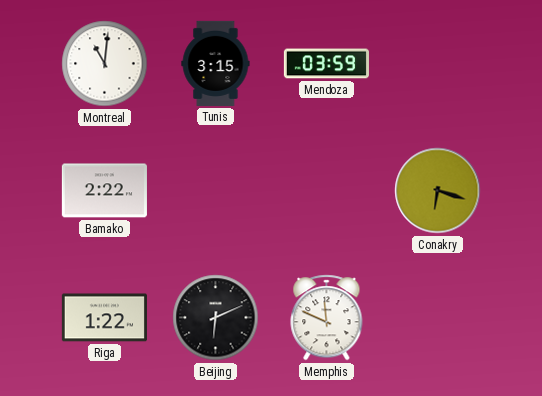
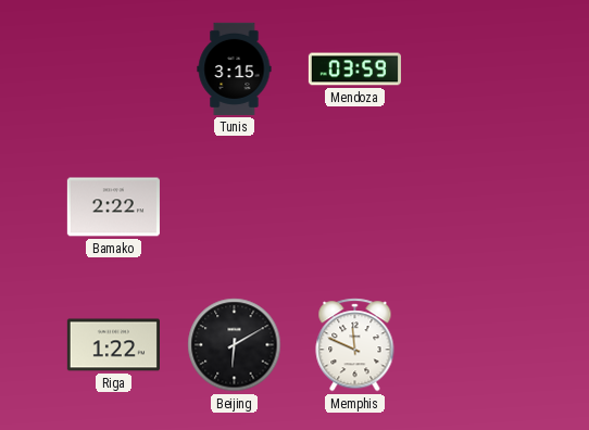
Montreal: 11:01 -> none (105, 64)
Conakry: 6:18 -> none (438, 191)
Beijing: 6:11 -> 6:10 (235, 345)
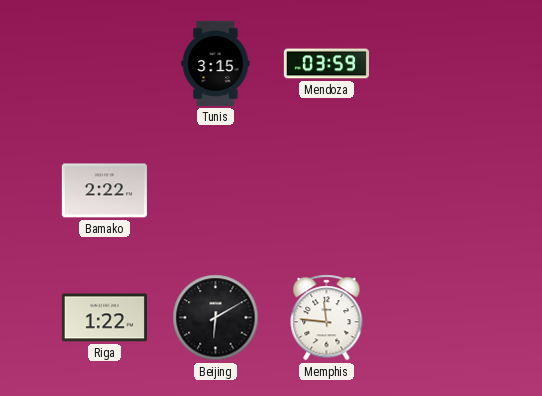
Memphis: 11:49 -> 11:46 (327, 318)
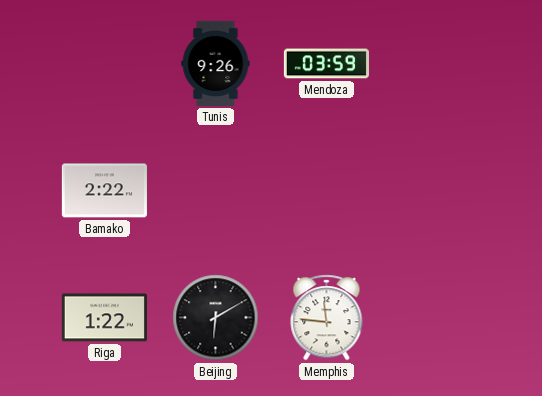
Tunis: 3:15 -> 9:26 (216, 63)
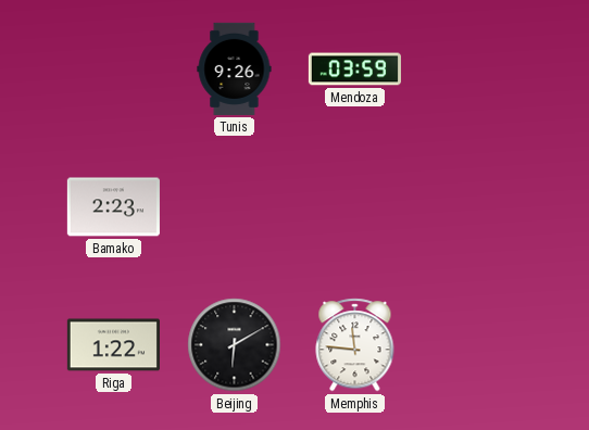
Bamako: 2:22 -> 2:23 (113, 207)
